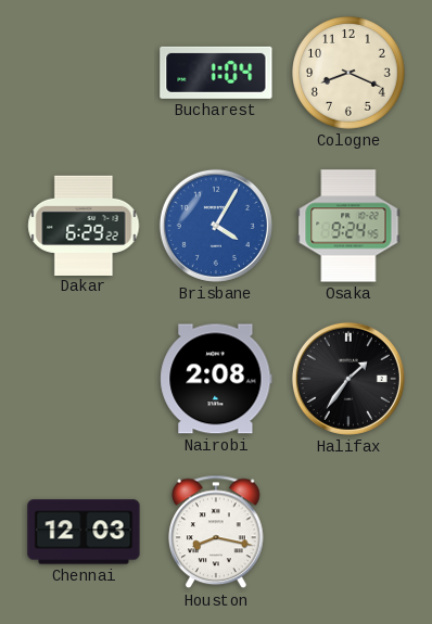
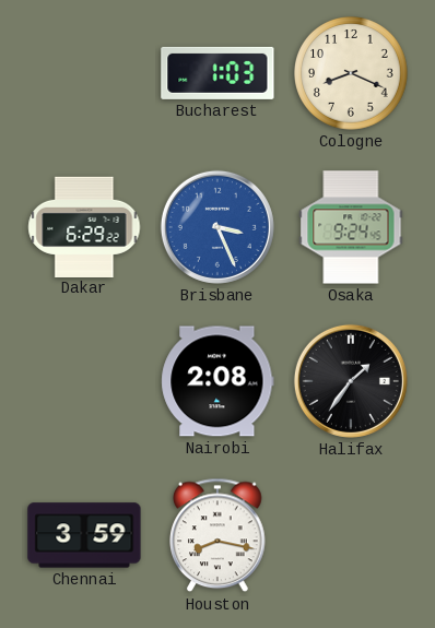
Bucharest: 1:04 -> 1:03 (217, 73)
Brisbane: 4:05 -> 3:26 (217, 227)
Chennai: 12:03 -> 3:59 (84, 535)
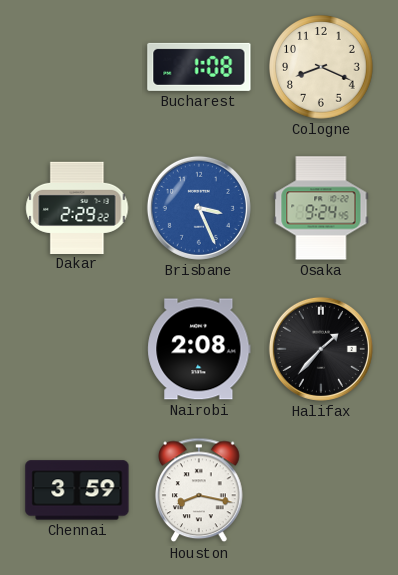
Bucharest: 1:03 -> 1:08 (199, 67)
Dakar: 6:29 -> 2:29 (77, 207)
Halifax: 1:36 -> 1:37 (321, 349)
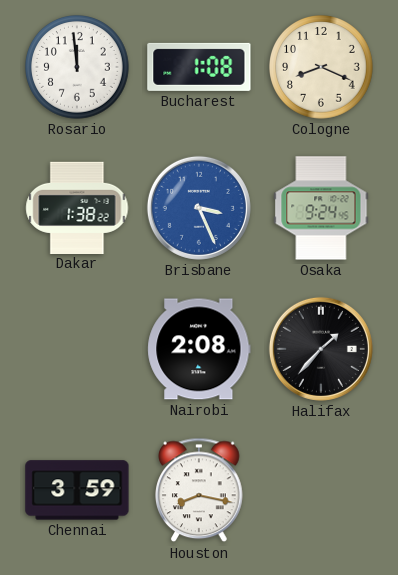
Rosario: none -> 11:59 (78, 67)
Dakar: 2:29 -> 1:38 (77, 207)
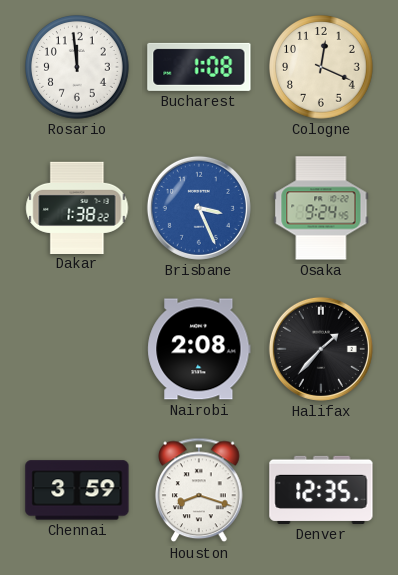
Cologne: 8:19 -> 12:19 (322, 67)
Houston: 8:17 -> 8:18 (200, 490)
Denver: none -> 12:35 (321, 490)
